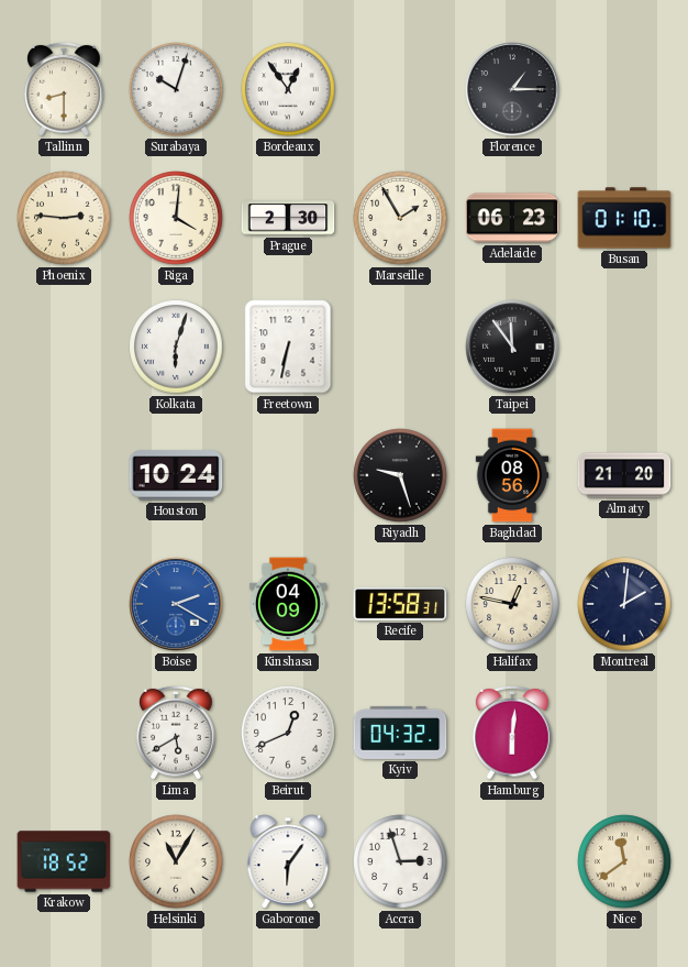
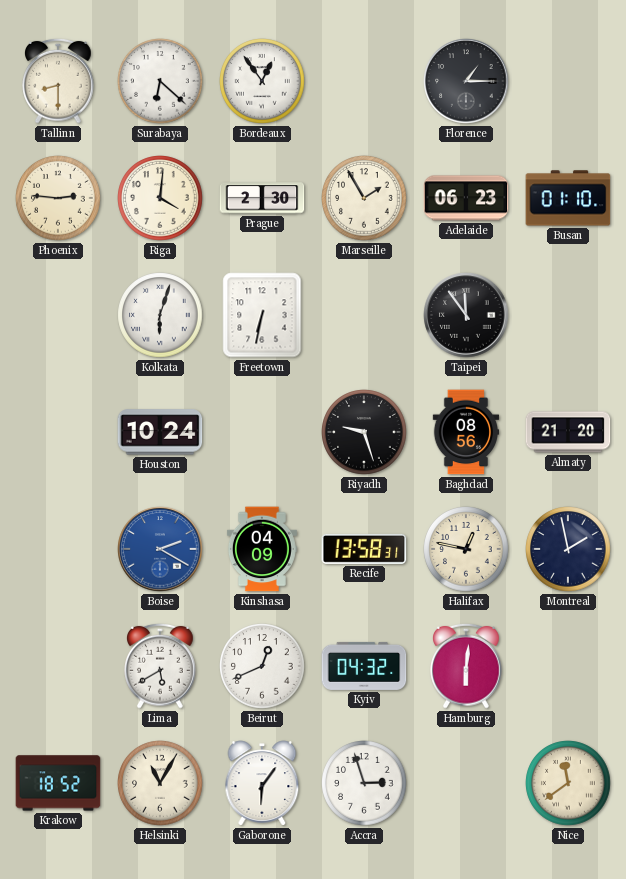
Surabaya: 10:03 -> 6:22 (160, 81)
Montreal: 2:01 -> 1:58 (568, 549)
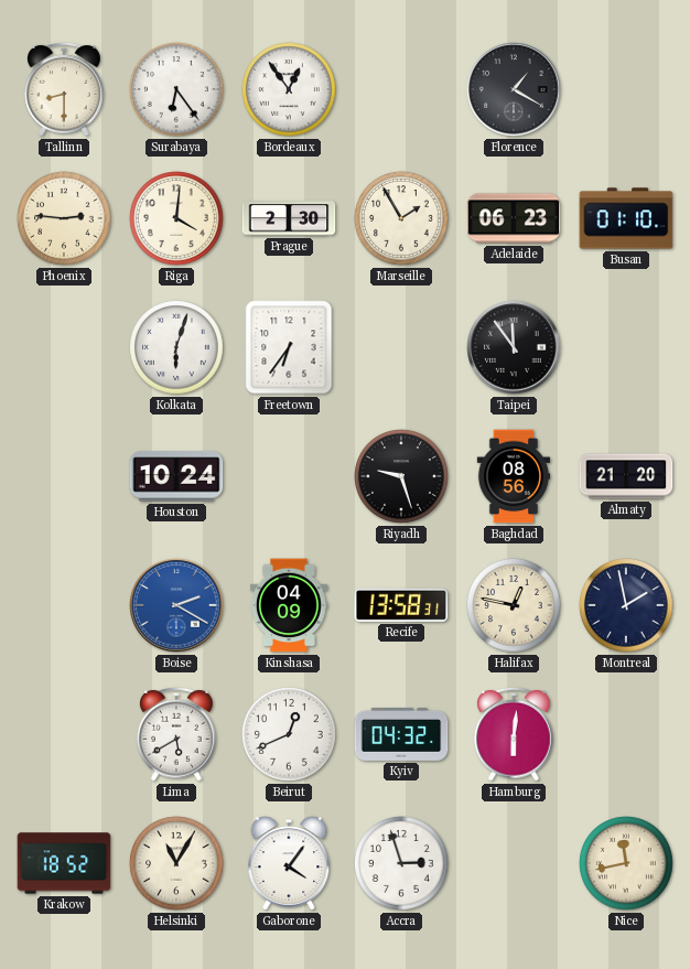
Surabaya: 6:22 -> 6:24 (176, 89)
Florence: 1:15 -> 1:20 (514, 89)
Freetown: 6:32 -> 6:36 (289, 347)
Gaborone: 6:06 -> 4:06 (289, 863)
Nice: 11:39 -> 11:43 (626, 863)
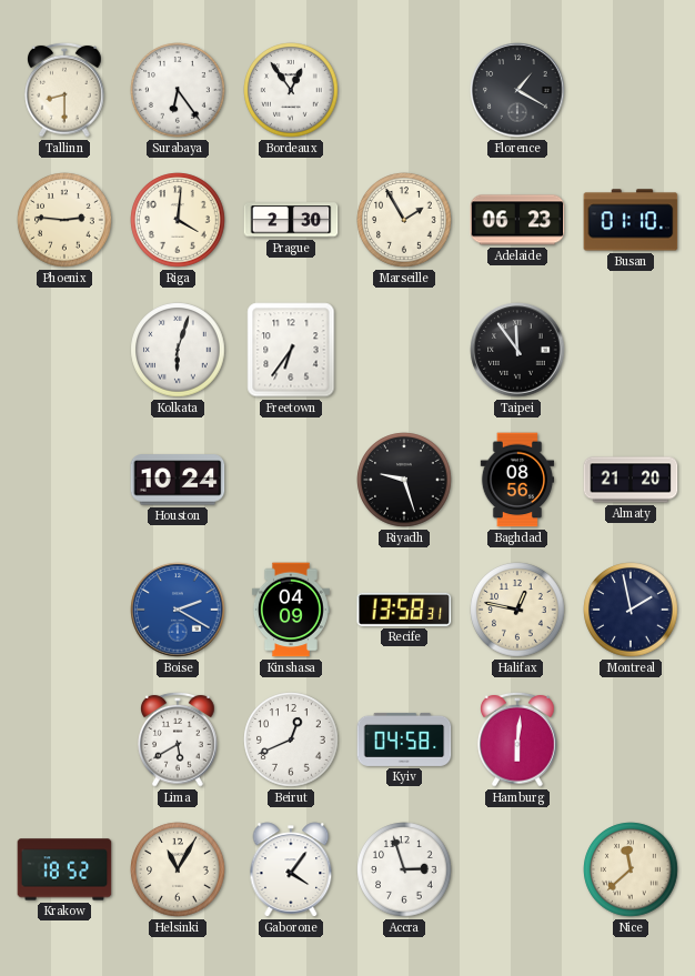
Kyiv: 04:32 -> 04:58 (404, 739)
Nice: 11:43 -> 11:38 (631, 869)
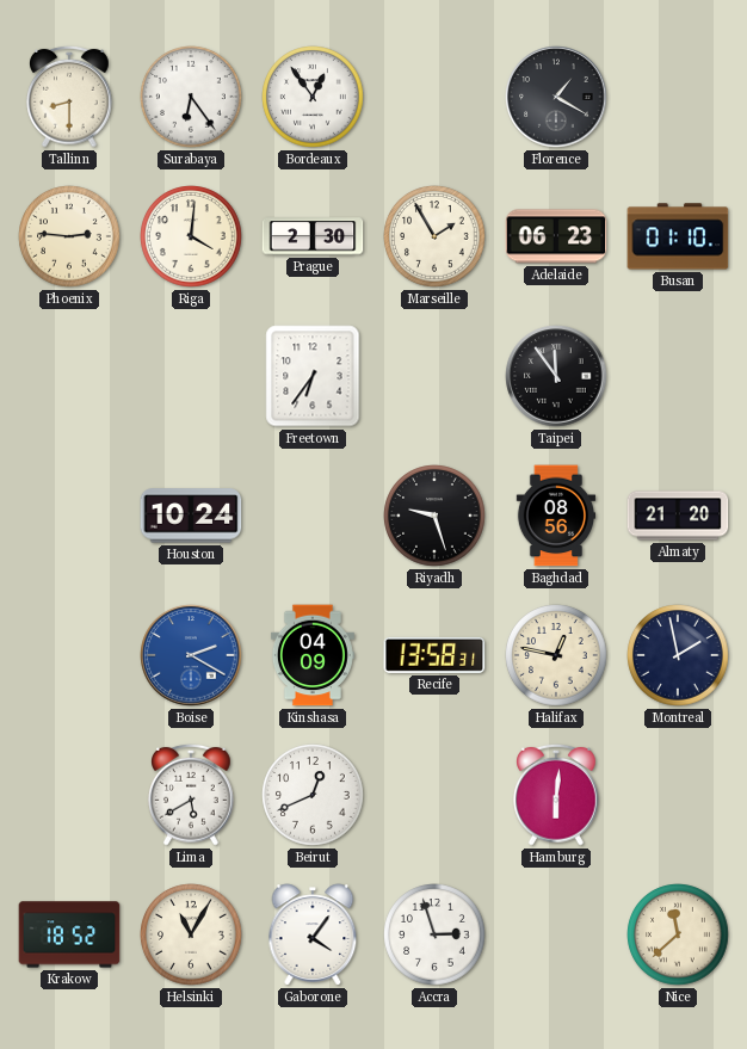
Kolkata: 6:03 -> none (178, 350)
Kyiv: 04:58 -> none (404, 739)
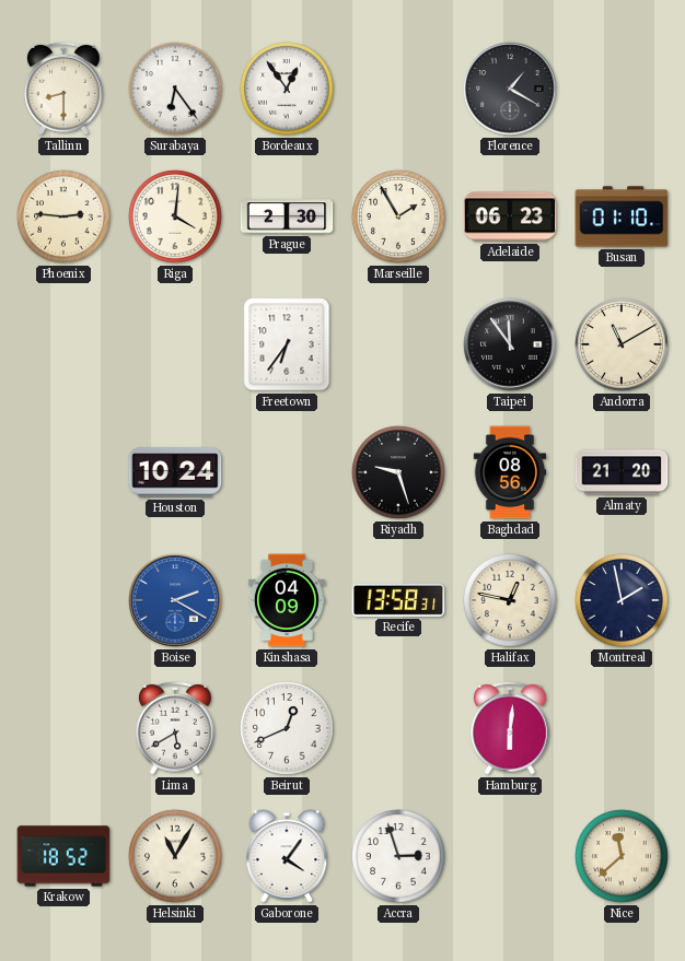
Andorra: none -> 11:10 (622, 344)
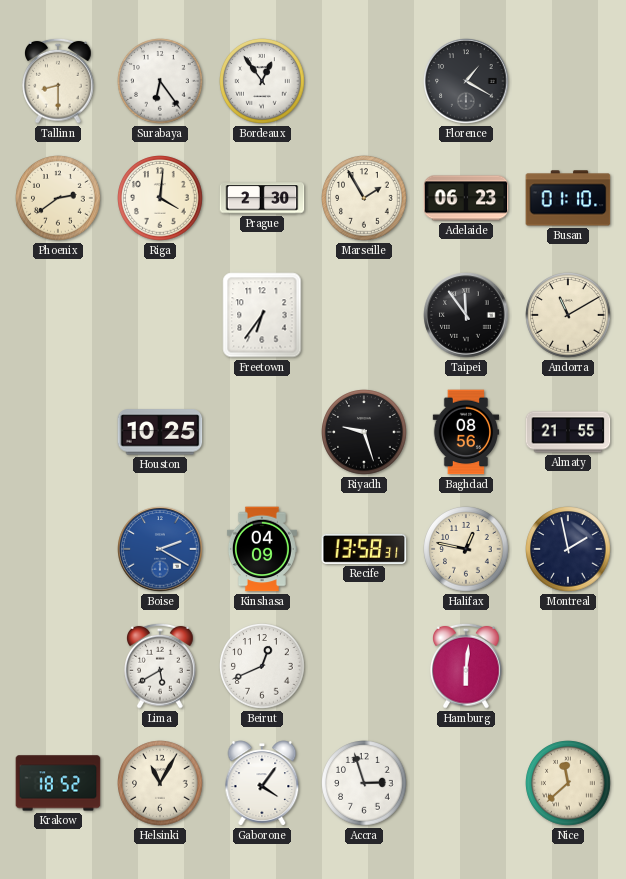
Phoenix: 2:46 -> 2:39 (58, 198)
Houston: 10:24 -> 10:25 (160, 432)
Almaty: 21:20 -> 21:55 (568, 432)
